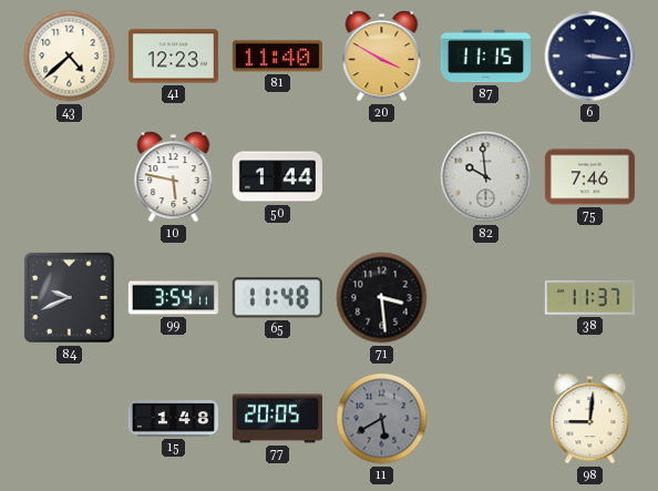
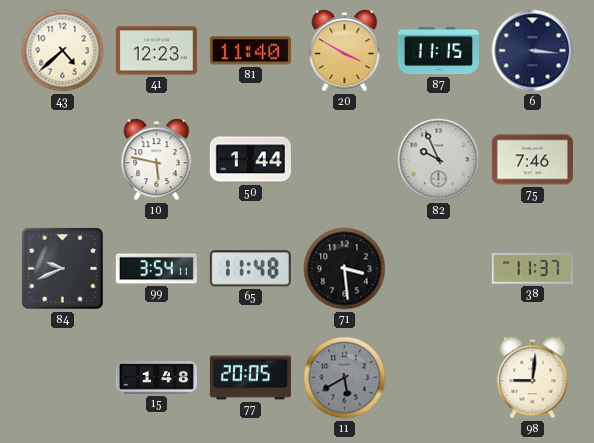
82: 9:59 -> 9:56 (439, 160)
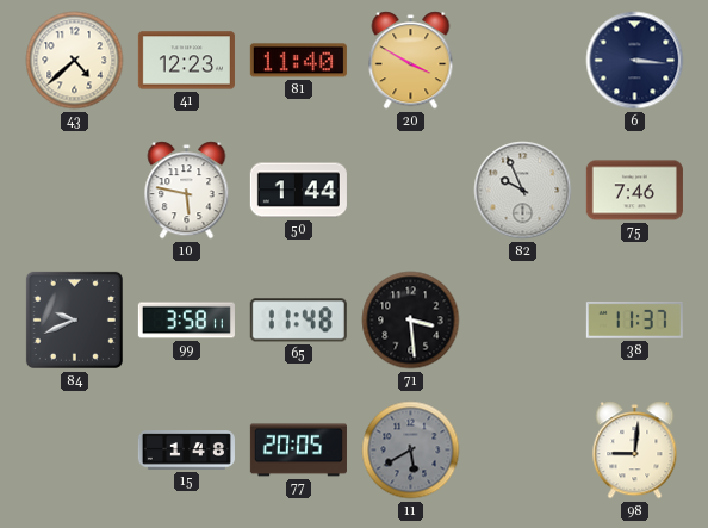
87: 11:15 -> none (438, 51)
99: 3:54 -> 3:58 (186, 321)
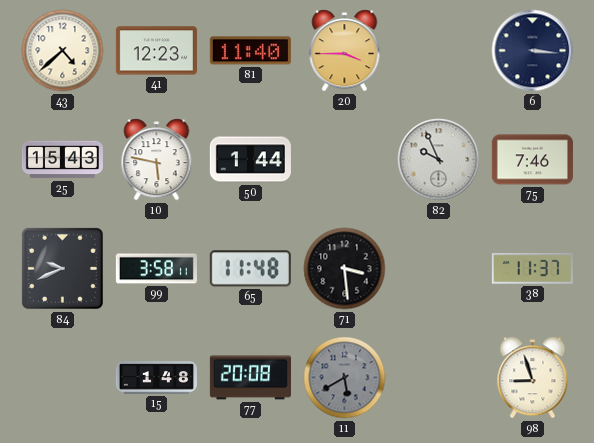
20: 3:50 -> 3:45 (345, 51)
25: none -> 15:43 (62, 160)
77: 20:05 -> 20:08 (250, 378)
98: 9:01 -> 8:57 (533, 378)
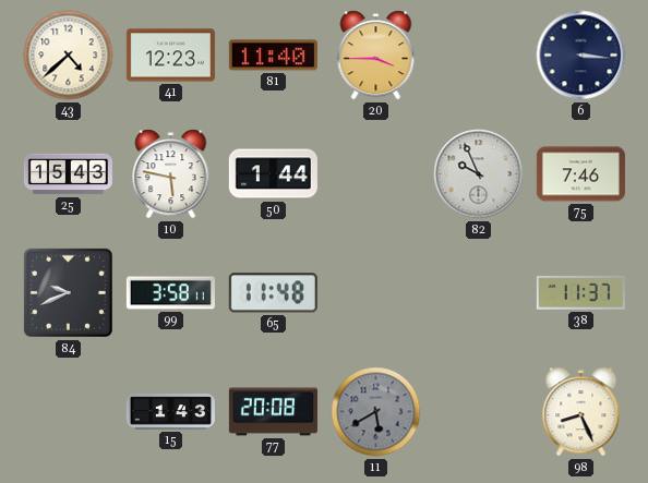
71: 3:29 -> none (345, 269)
15: 1:48 -> 1:43 (170, 412)
98: 8:57 -> 8:26 (581, 412)
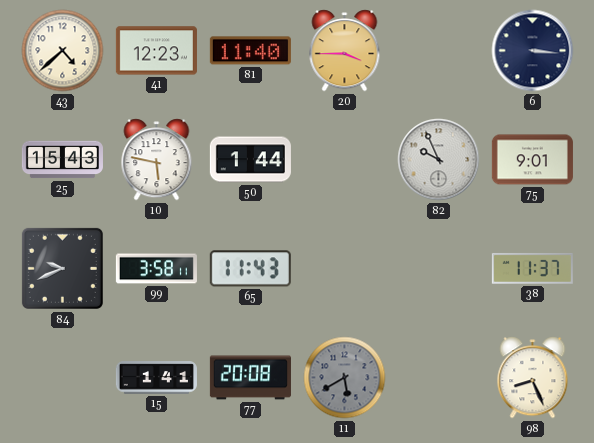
75: 7:46 -> 9:01 (532, 160)
65: 11:48 -> 11:43 (250, 269)
15: 1:43 -> 1:41 (156, 378)
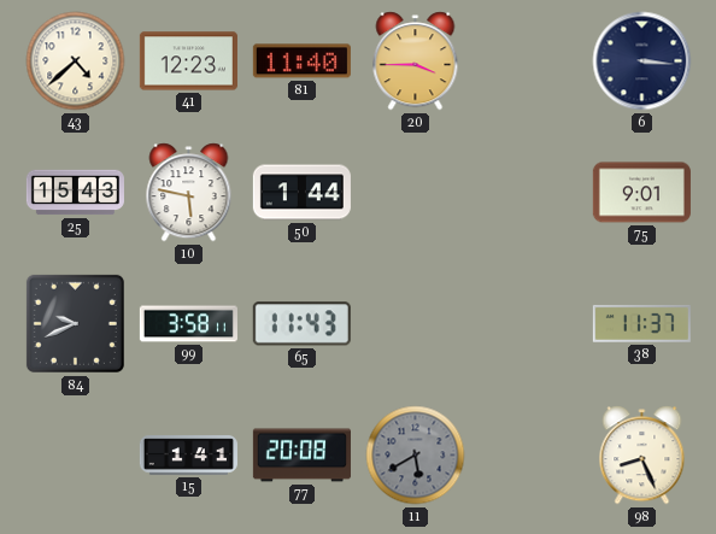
82: 9:56 -> none (439, 160)
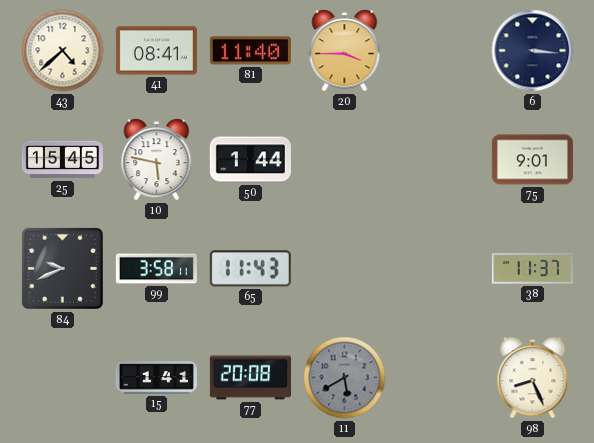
41: 12:23 -> 08:41 (156, 51)
25: 15:43 -> 15:45 (62, 160)
